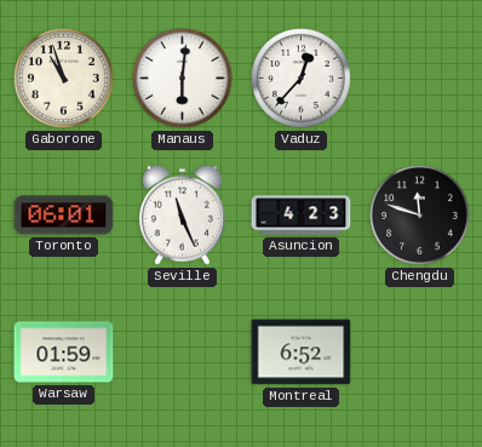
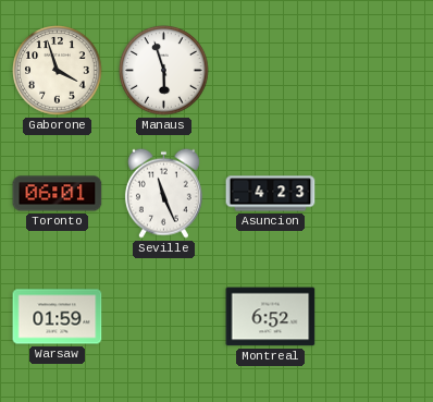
Gaborone: 10:57 -> 3:57 (58, 71)
Manaus: 6:01 -> 5:57 (164, 71)
Vaduz: 12:37 -> none (302, 79)
Chengdu: 11:48 -> none (420, 216)
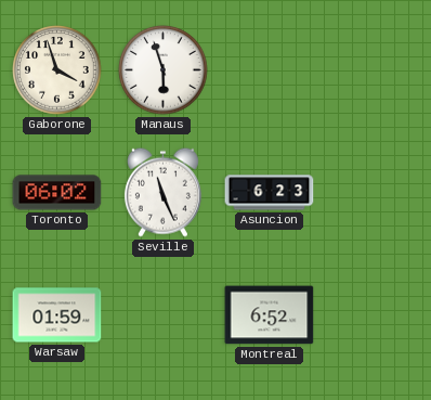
Toronto: 06:01 -> 06:02 (57, 193)
Asuncion: 4:23 -> 6:23 (270, 193)
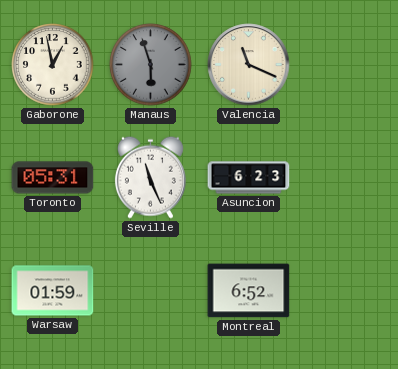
Gaborone: 3:57 -> 12:58 (53, 65)
Manaus dial: white -> grey (151, 65)
Valencia: none -> 11:19 (249, 65)
Toronto: 06:02 -> 05:31 (53, 178)
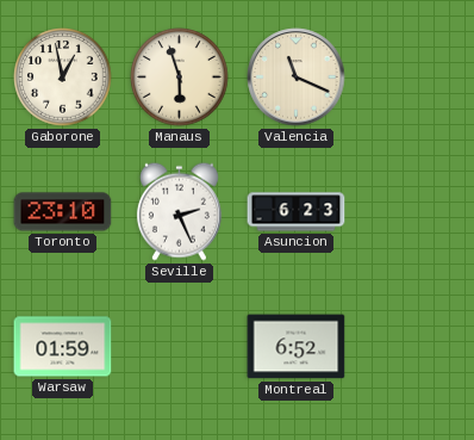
Manaus dial: grey -> cream (180, 78)
Toronto: 05:31 -> 23:10 (63, 212)
Seville: 11:26 -> 2:26 (179, 211)
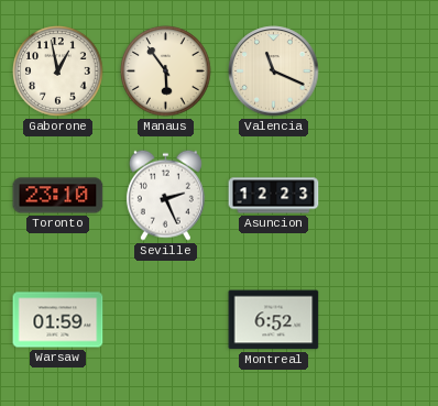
Manaus: 5:57 -> 5:54 (166, 72)
Asuncion: 6:23 -> 12:23 (274, 196)
